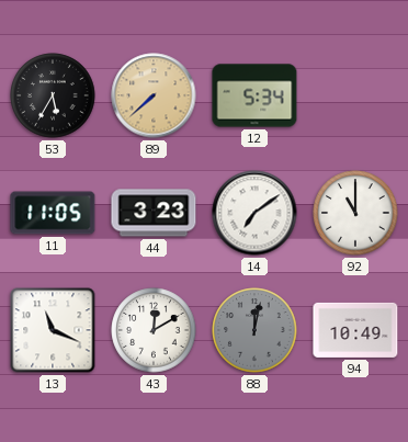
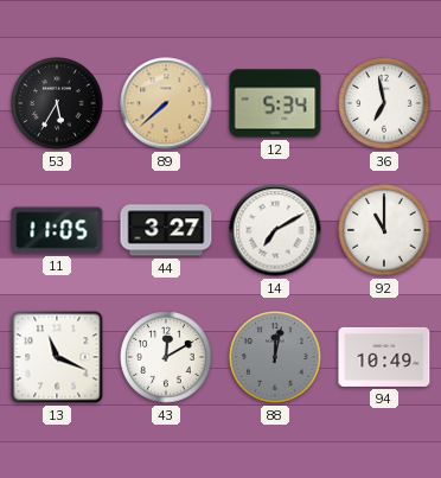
36: none -> 6:58 (384, 103)
44: 3:23 -> 3:27 (166, 230)
14: 7:09 -> 7:10 (275, 230)
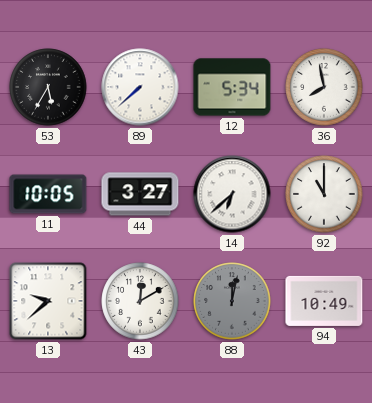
89 dial: champagne -> white (140, 87)
36: 6:58 -> 7:58 (324, 87)
11: 11:05 -> 10:05 (48, 194)
14: 7:10 -> 6:38 (232, 194)
13: 11:19 -> 9:38 (48, 301)
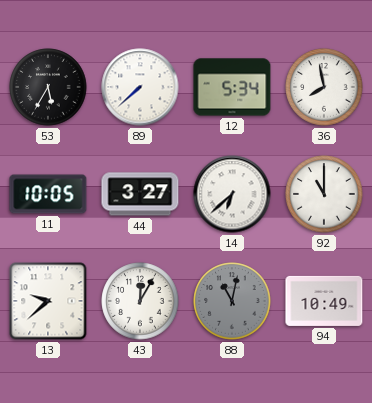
43: 12:10 -> 12:05 (140, 301)
88: 12:02 -> 11:02 (232, 301)
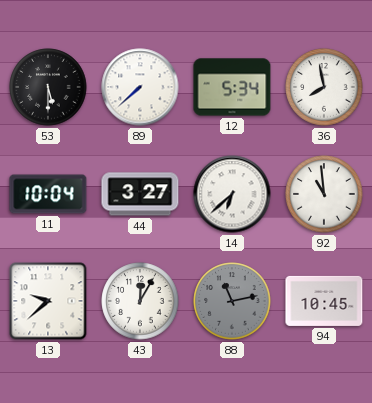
53: 5:35 -> 5:30 (48, 87)
11: 10:05 -> 10:04 (48, 194)
92: 11:00 -> 10:59 (324, 194)
88: 11:02 -> 11:13 (232, 301)
94: 10:49 -> 10:45 (324, 301)
